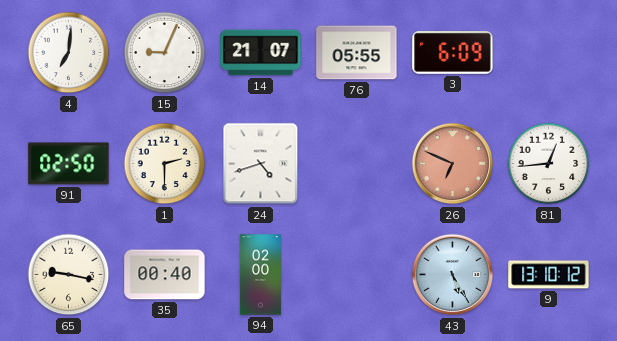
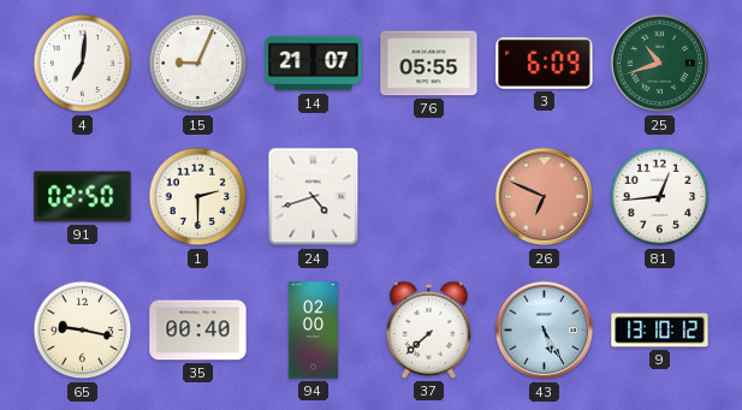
25: none -> 10:42 (660, 64)
37: none -> 7:38 (428, 329)
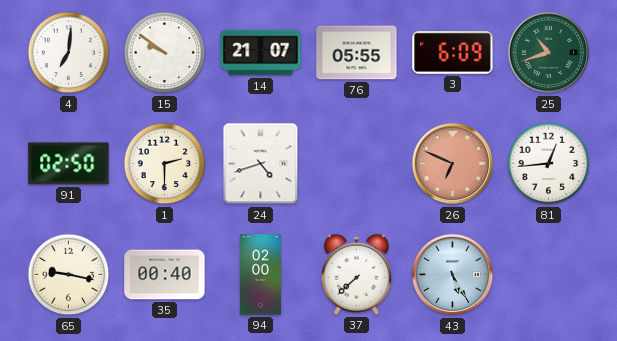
15: 9:04 -> 9:51 (165, 53)
9: 13:10 -> none (660, 331)
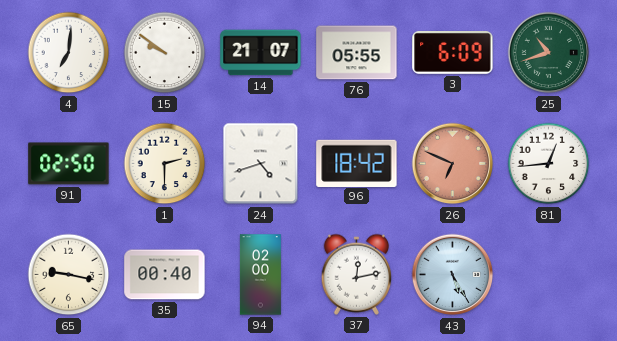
96: none -> 18:42 (357, 163)
37: 7:38 -> 12:13 (356, 274)
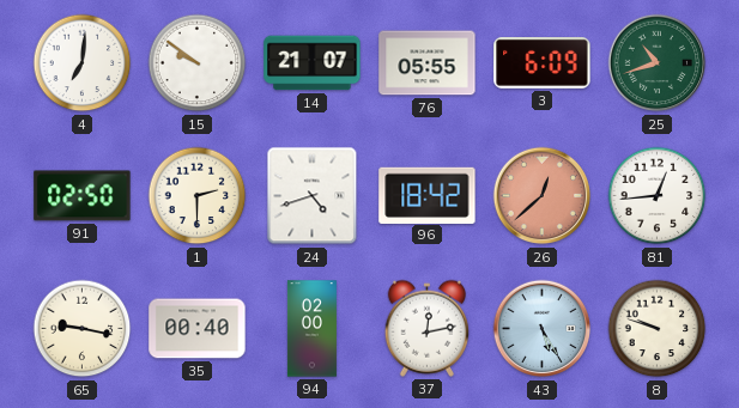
26: 6:49 -> 12:38 (543, 196)
8: none -> 9:48 (658, 329)
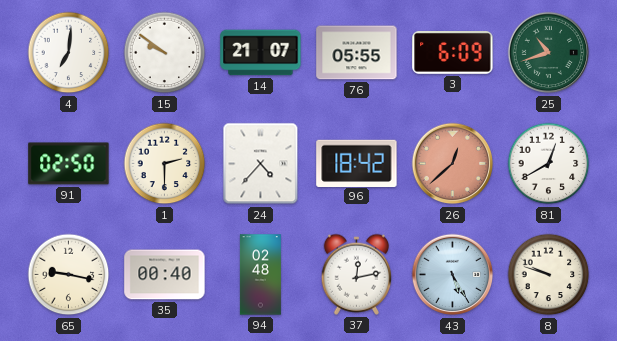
24: 4:42 -> 4:37 (261, 164)
81: 12:44 -> 12:40 (549, 164)
94: 02:00 -> 02:48 (260, 275)
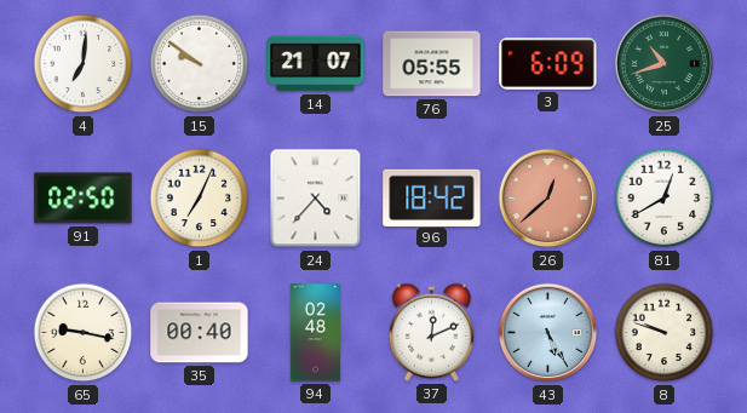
1: 2:30 -> 7:04 (200, 199)
37: 12:13 -> 12:11 (431, 332)
